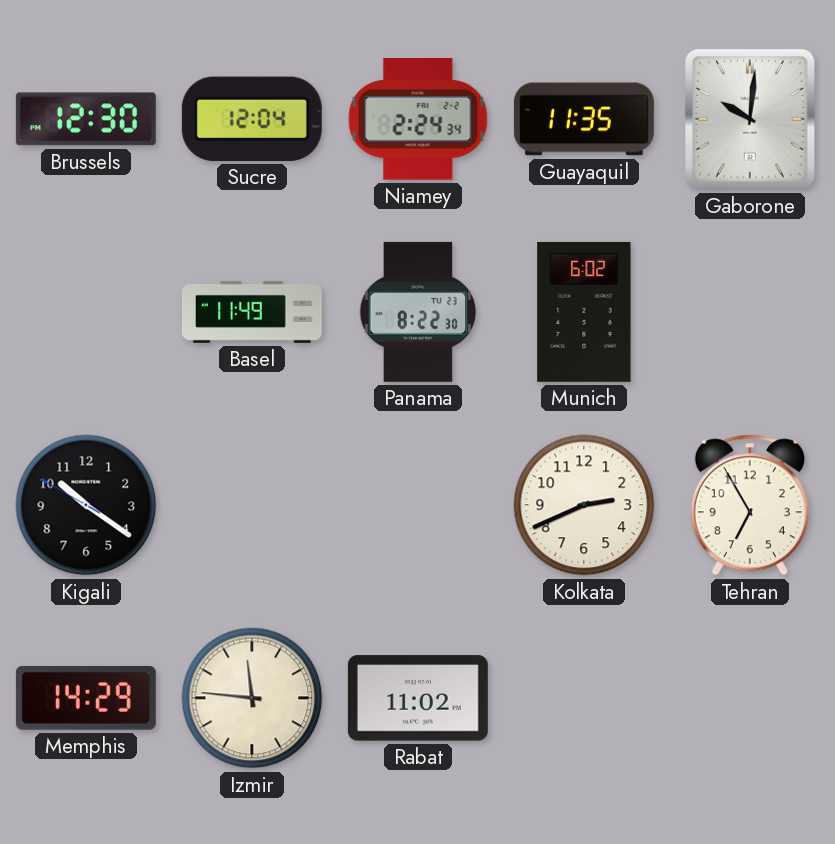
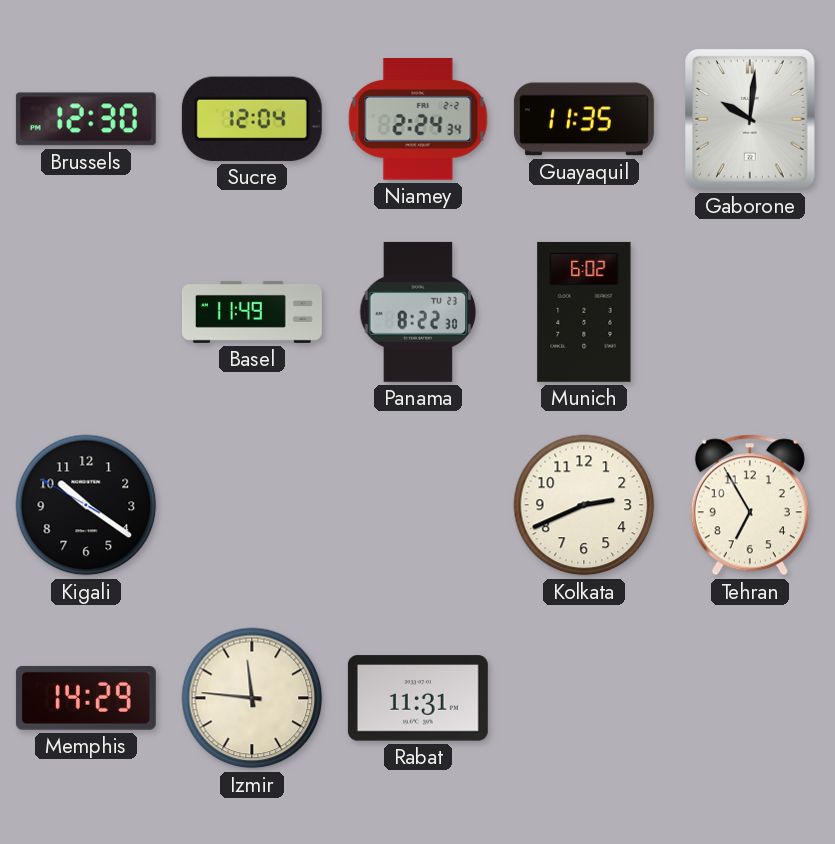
Rabat: 11:02 -> 11:31 (418, 698)
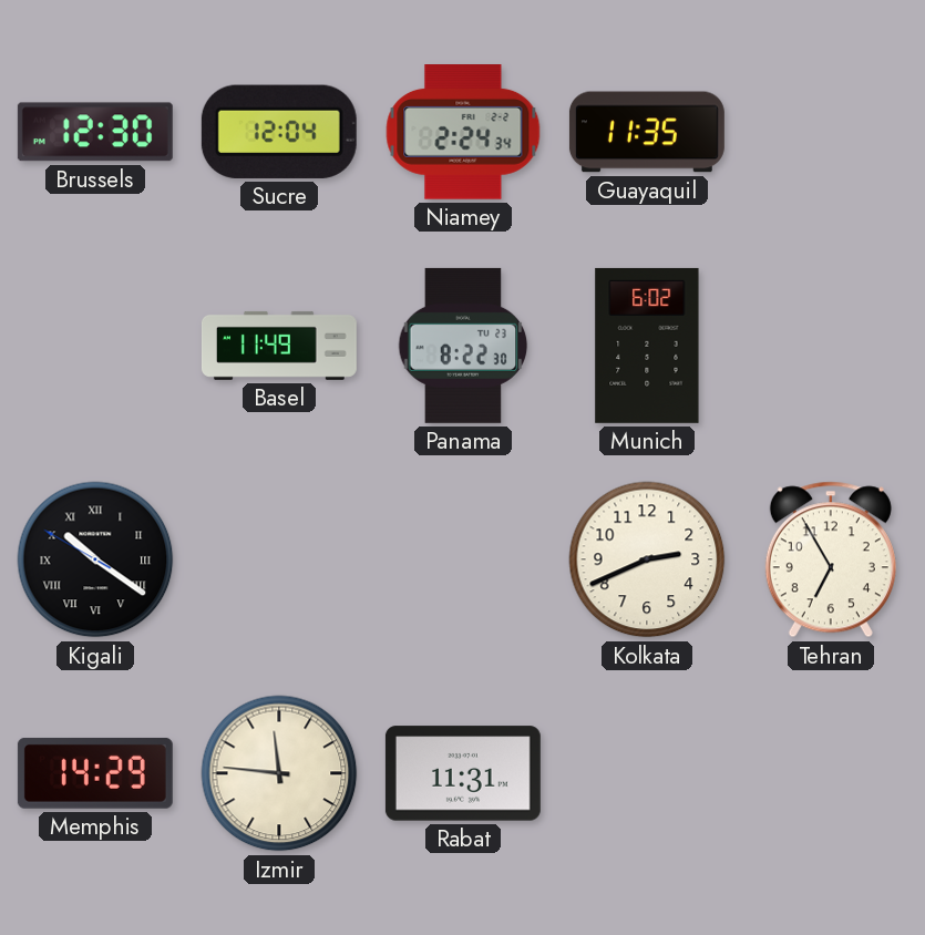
Gaborone: 10:01 -> none (751, 119)
Kigali numerals: Arabic -> Roman (95, 559)
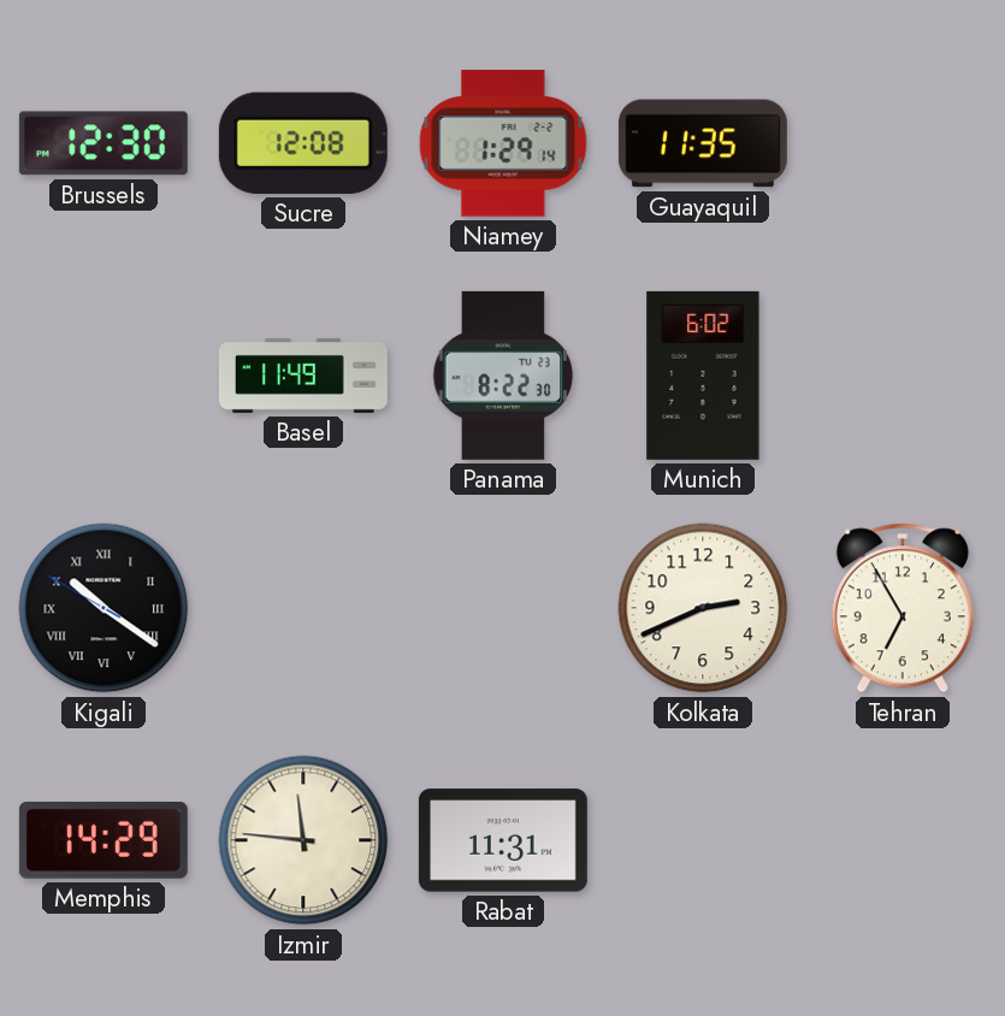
Sucre: 12:04 -> 12:08 (303, 143)
Niamey: 2:24 -> 1:29 (503, 144)
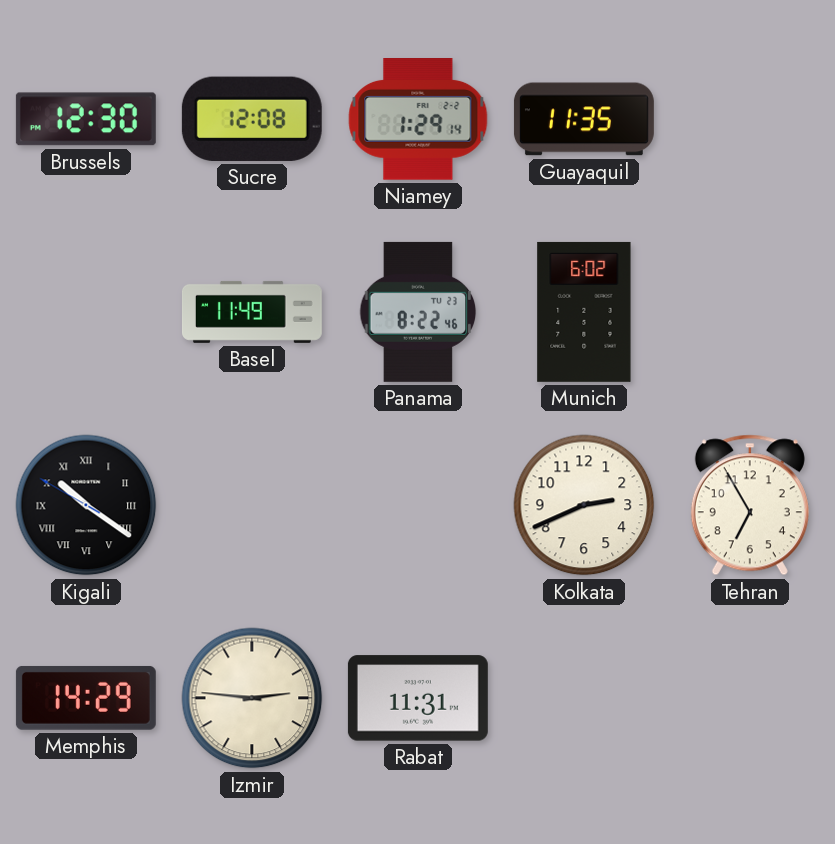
Panama: 8:22:30 -> 8:22:46 (418, 312)
Izmir: 11:46 -> 2:46 (252, 698)
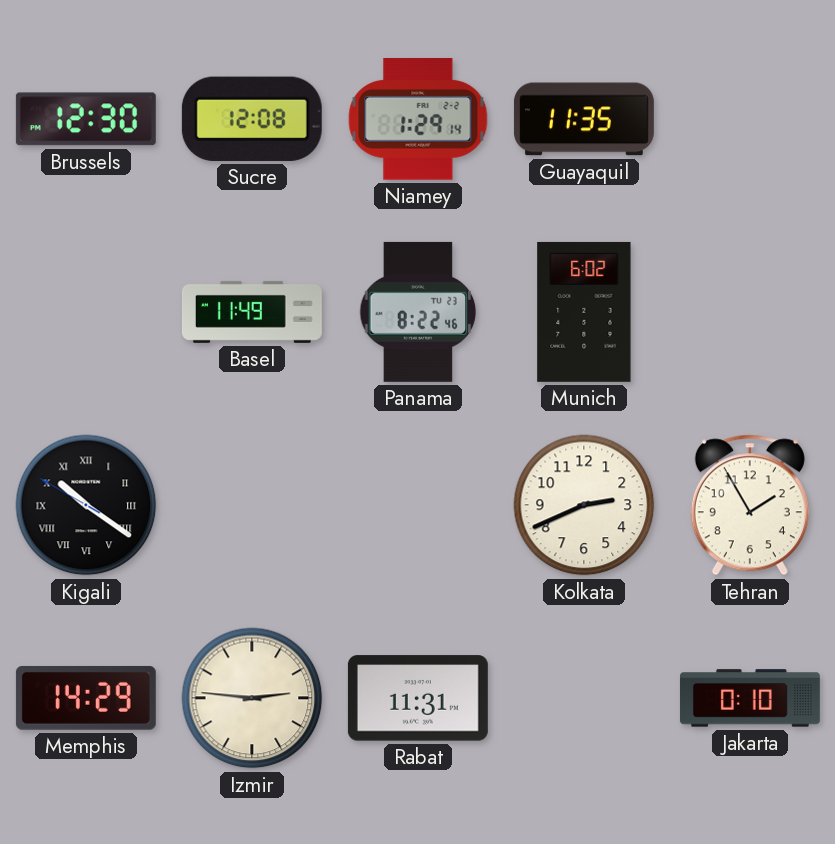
Tehran: 6:55 -> 1:55 (750, 505)
Jakarta: none -> 0:10 (750, 698)
